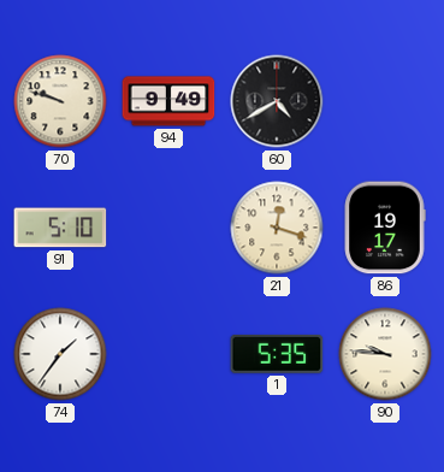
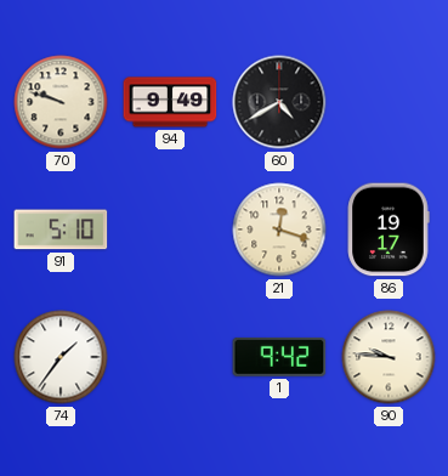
1: 5:35 -> 9:42 (279, 357)
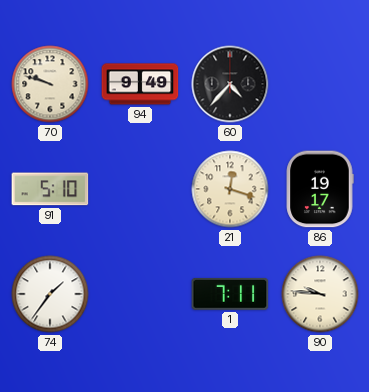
60: 4:40 -> 4:37 (230, 84)
1: 9:42 -> 7:11 (230, 294)
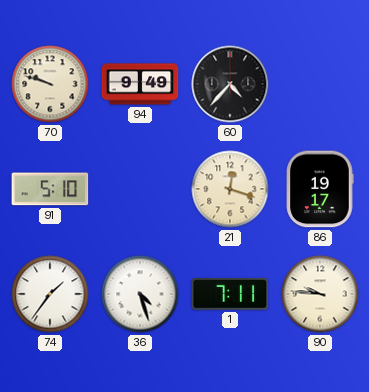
36: none -> 4:27 (140, 294)
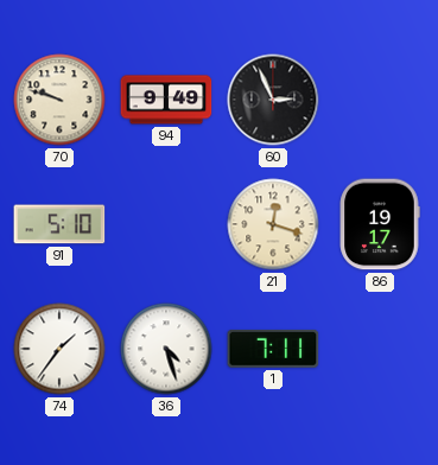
60: 4:37 -> 2:56 (273, 100)
90: 9:46 -> none (320, 294)
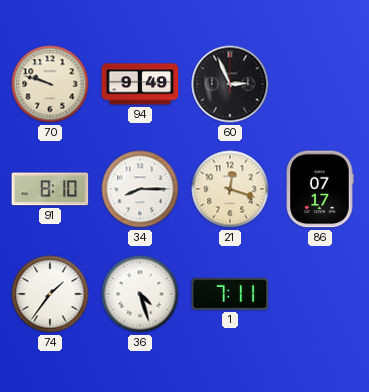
91: 5:10 -> 8:10 (50, 189)
34: none -> 8:15 (140, 189)
86: 19:17 -> 07:17 (320, 189)
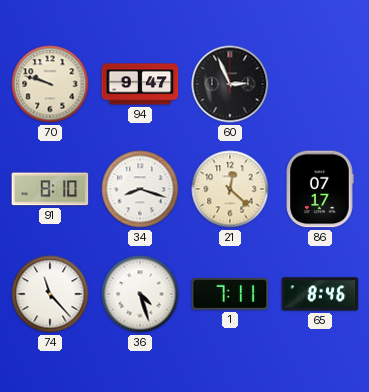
94: 9:49 -> 9:47 (140, 84)
34: 8:15 -> 8:18 (140, 189)
21: 12:18 -> 12:22 (230, 189)
74: 1:36 -> 11:23 (50, 294)
65: none -> 8:46 (320, 294)
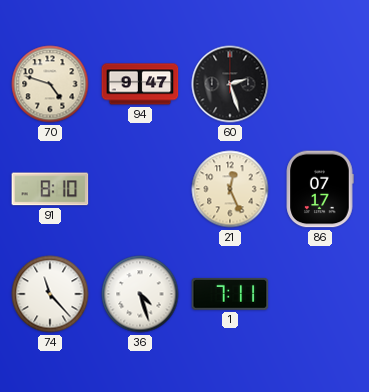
70: 9:48 -> 4:48 (50, 84)
60: 2:56 -> 2:27 (230, 84)
34: 8:18 -> none (140, 189)
21: 12:22 -> 12:26 (230, 189)
65: 8:46 -> none (320, 294)
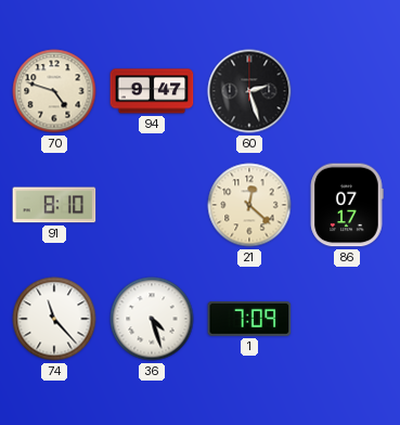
21: 12:26 -> 12:22 (249, 205)
1: 7:11 -> 7:09 (249, 319)
